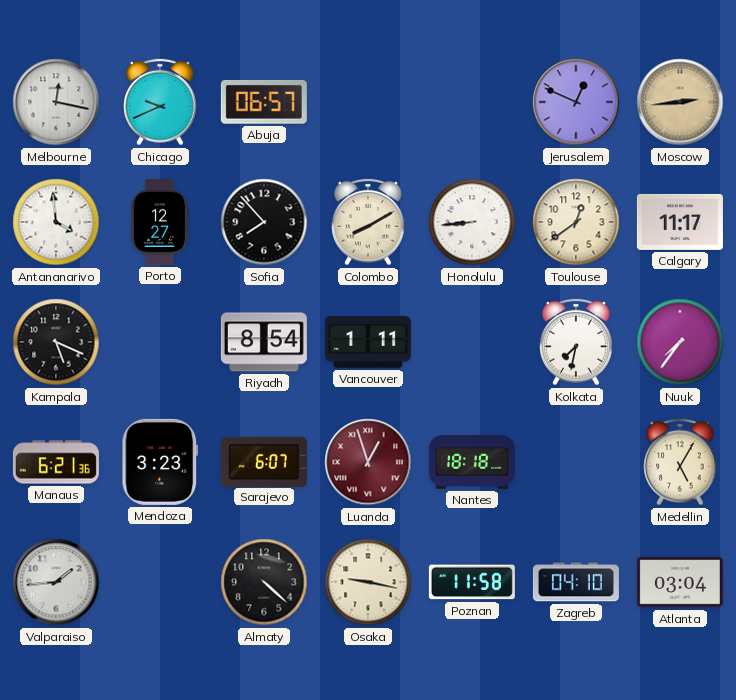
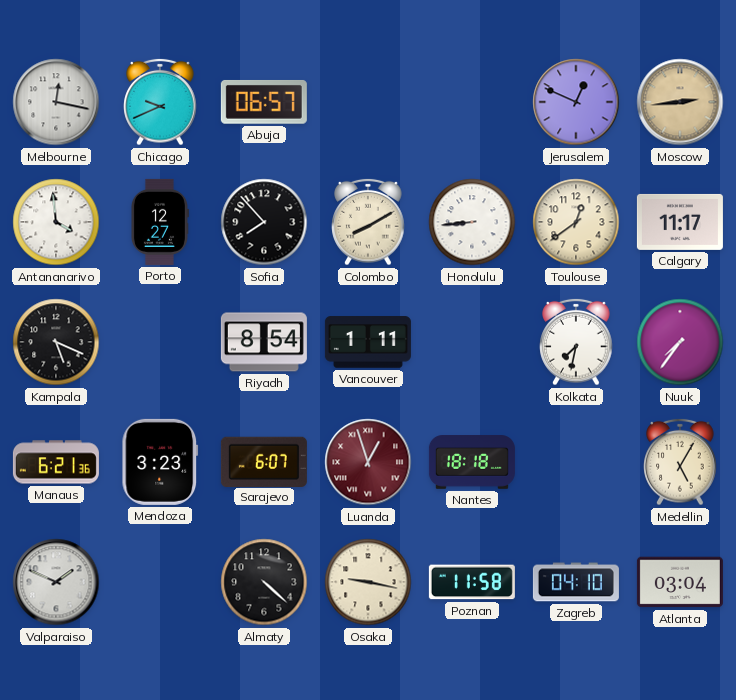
Valparaiso: 1:44 -> 1:49 (56, 582)
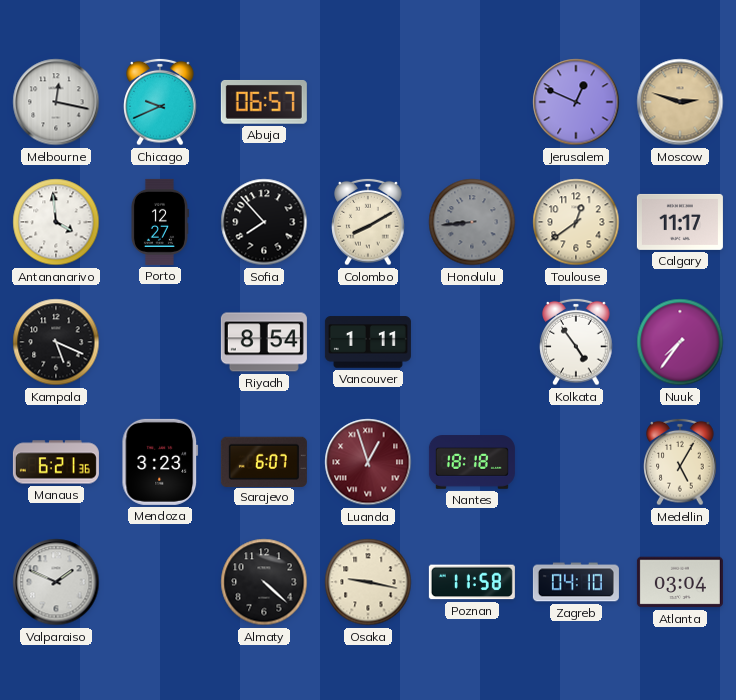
Moscow: 2:44 -> 2:48 (680, 102)
Honolulu dial: white -> grey (472, 222)
Kolkata: 7:32 -> 4:54 (576, 342)
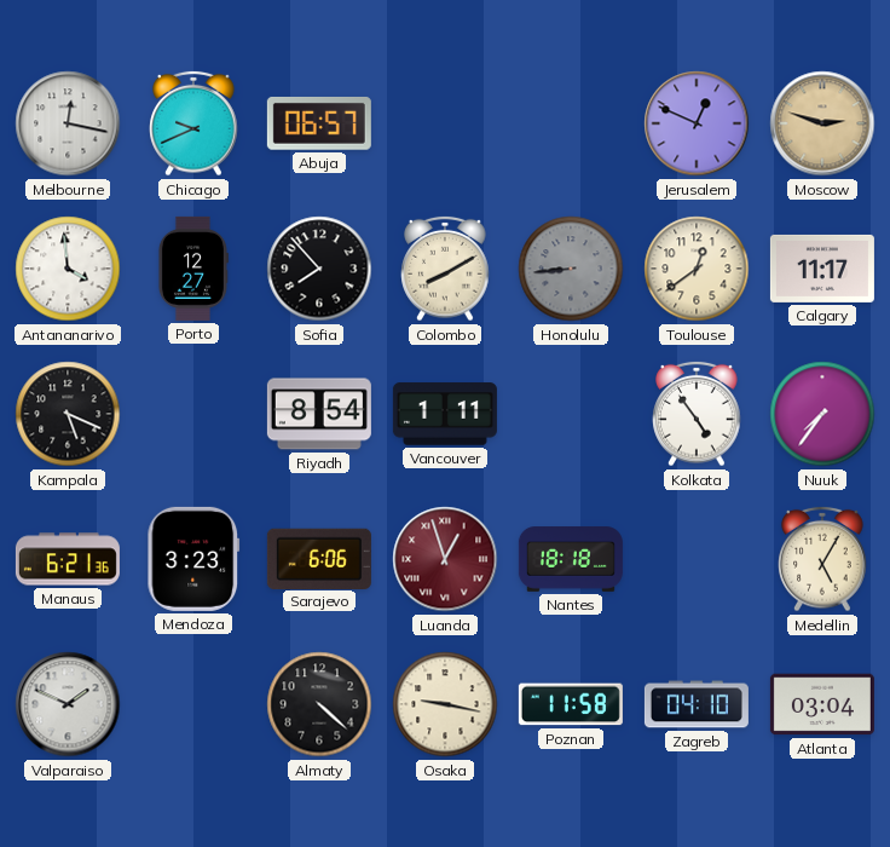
Sarajevo: 6:07 -> 6:06 (319, 558)
